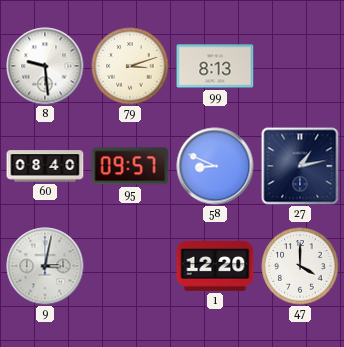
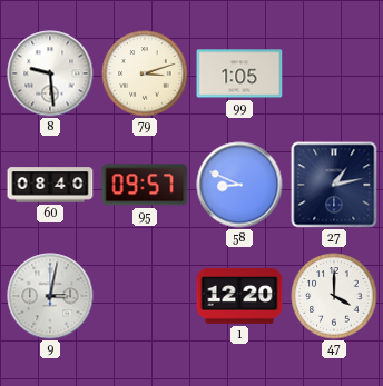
99: 8:13 -> 1:05 (239, 73)
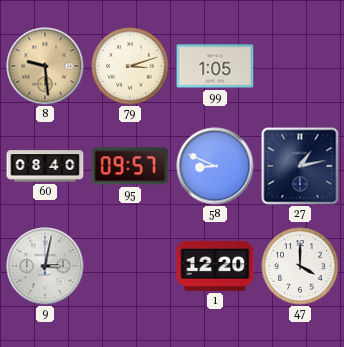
8 dial: white -> champagne (45, 66)
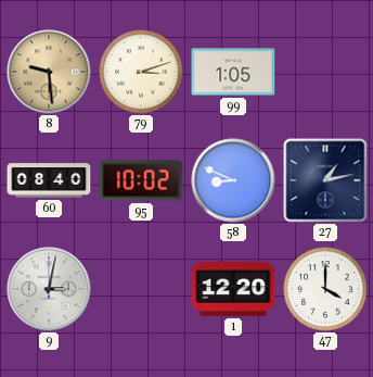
95: 09:57 -> 10:02 (141, 180)
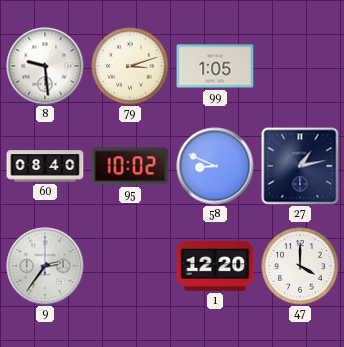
8 dial: champagne -> white (45, 66)
9: 3:02 -> 2:36 (45, 266)
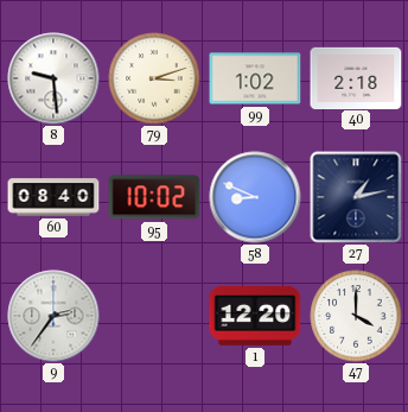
99: 1:05 -> 1:02 (255, 78)
40: none -> 2:18 (356, 77)
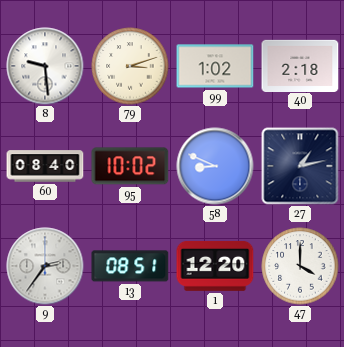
13: none -> 08:51 (130, 266)
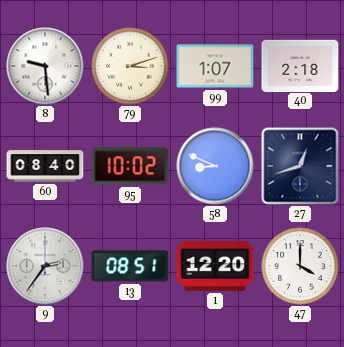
99: 1:02 -> 1:07 (215, 66)
27: 1:13 -> 12:42 (300, 166)
